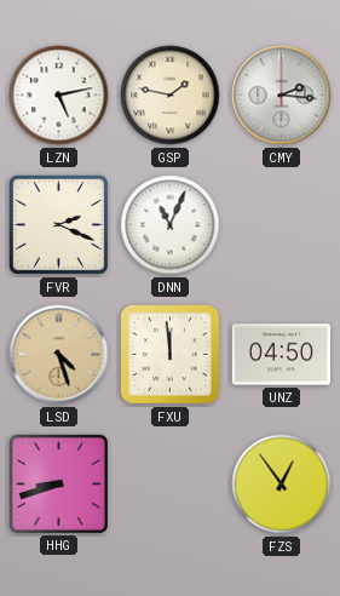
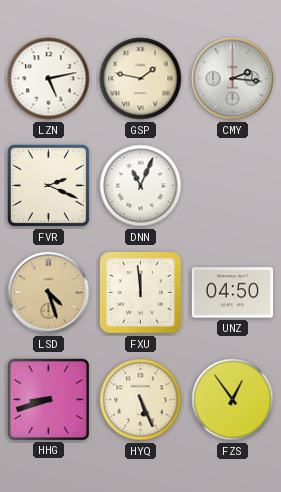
HYQ: none -> 5:26 (141, 400)
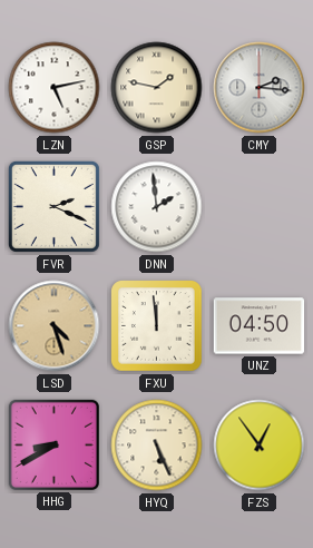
DNN: 11:04 -> 1:59 (157, 207)
HHG: 8:42 -> 8:40 (53, 444)
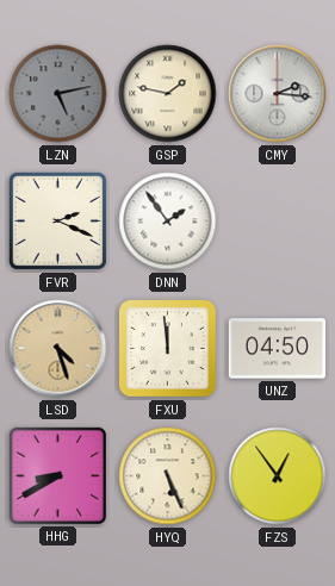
LZN dial: white -> grey (58, 94)
DNN: 1:59 -> 1:54 (168, 222)
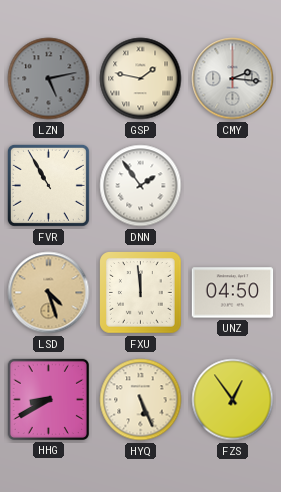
FVR: 2:19 -> 10:55 (48, 185)
